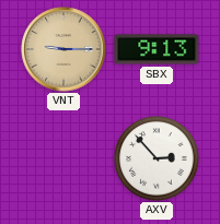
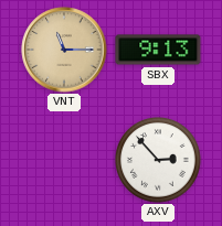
VNT: 9:15 -> 11:15 (64, 50)
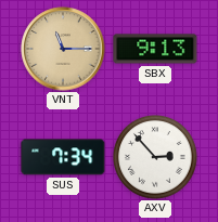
SUS: none -> 7:34 (63, 157)
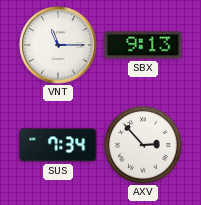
VNT dial: champagne -> white (58, 45)
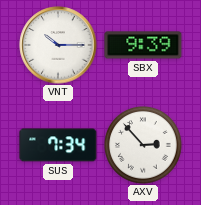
VNT: 11:15 -> 10:15 (58, 45)
SBX: 9:13 -> 9:39 (143, 45)
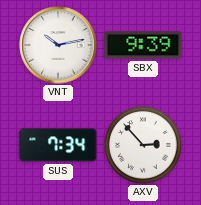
VNT: 10:15 -> 10:13 (58, 45)
